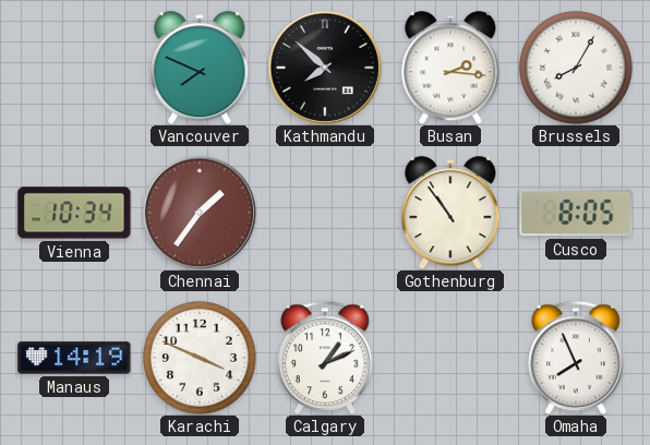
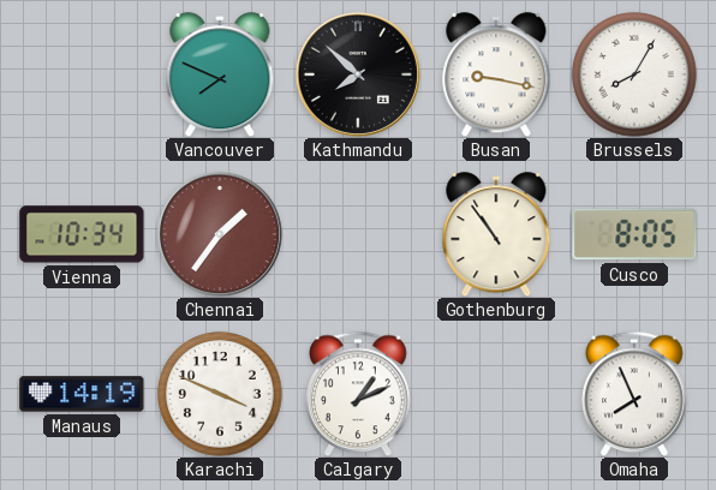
Busan: 2:16 -> 9:17 (496, 74)
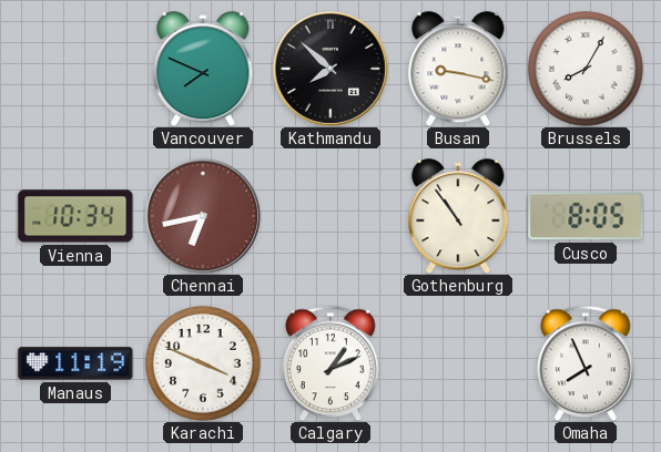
Chennai: 1:36 -> 6:43 (203, 216)
Manaus: 14:19 -> 11:19 (75, 363)
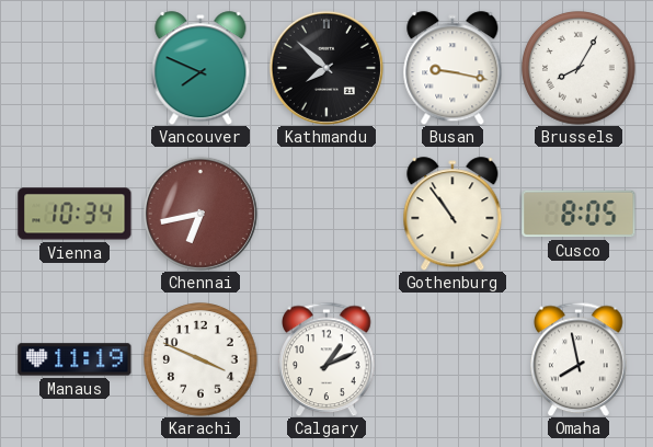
Omaha: 7:56 -> 7:58 (578, 359)
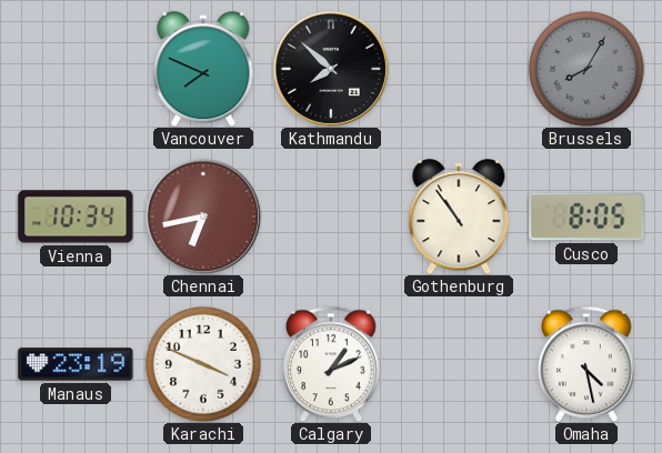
Busan: 9:17 -> none (452, 68)
Brussels dial: white -> grey (586, 69)
Manaus: 11:19 -> 23:19 (76, 364)
Omaha: 7:58 -> 4:28 (586, 364)
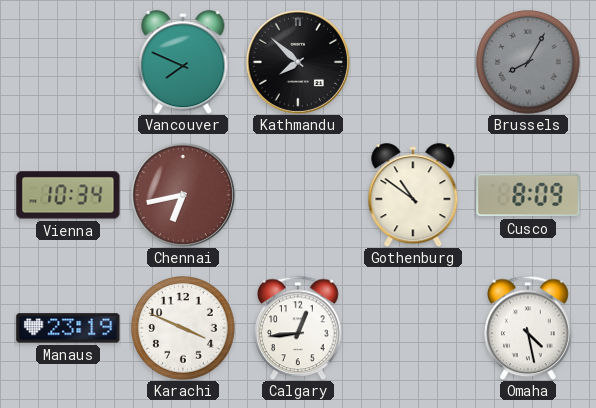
Gothenburg: 10:54 -> 10:51 (413, 195)
Cusco: 8:05 -> 8:09 (528, 195)
Calgary: 1:11 -> 12:44 (298, 328)
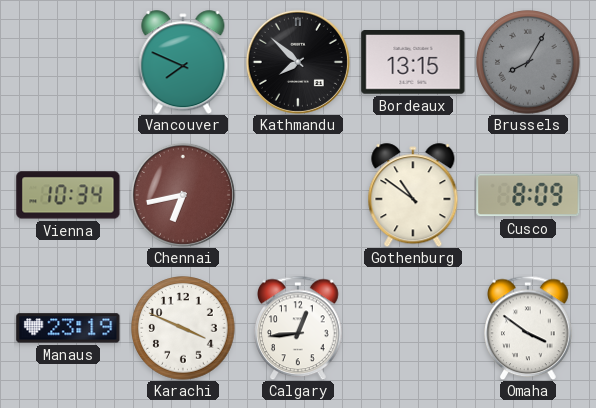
Bordeaux: none -> 13:15 (413, 63)
Omaha: 4:28 -> 3:51 (528, 328)
